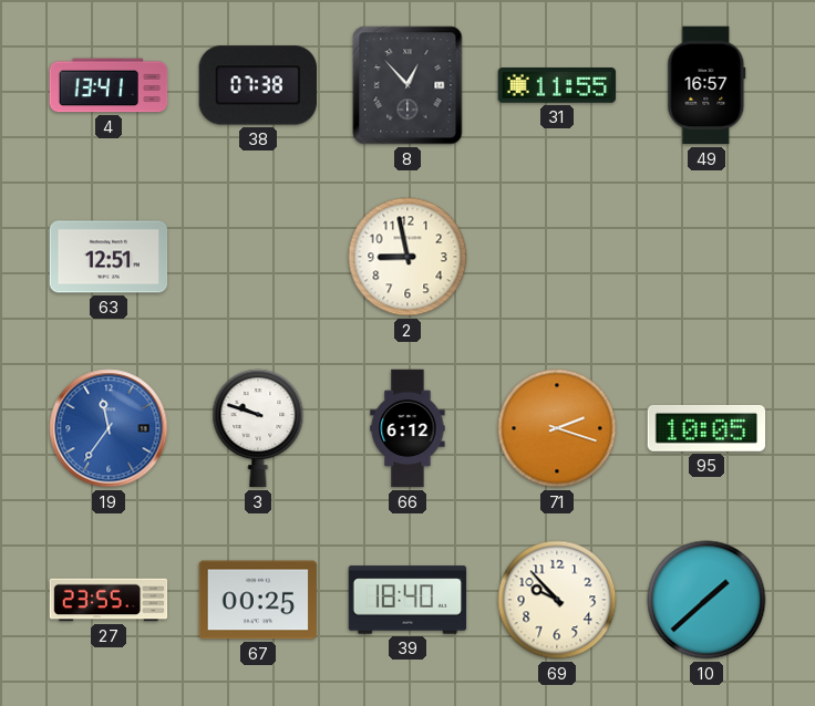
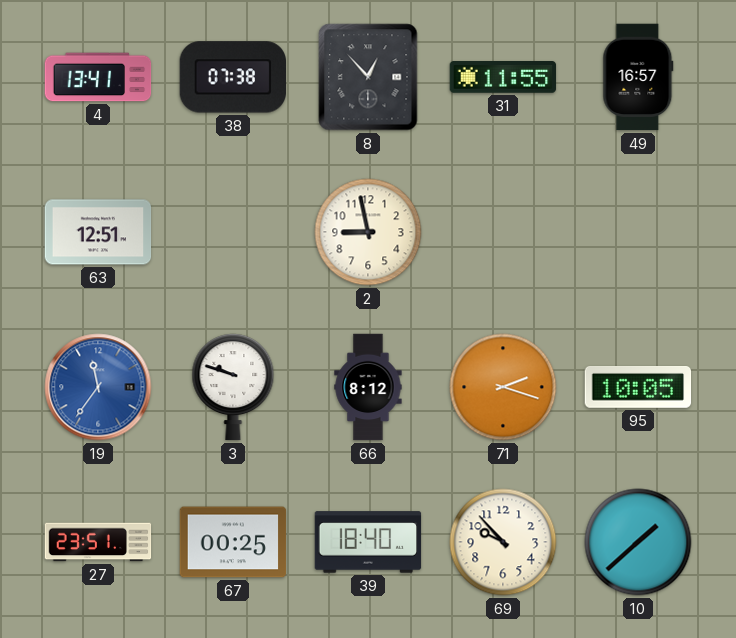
66: 6:12 -> 8:12 (368, 387)
27: 23:55 -> 23:51 (98, 542)
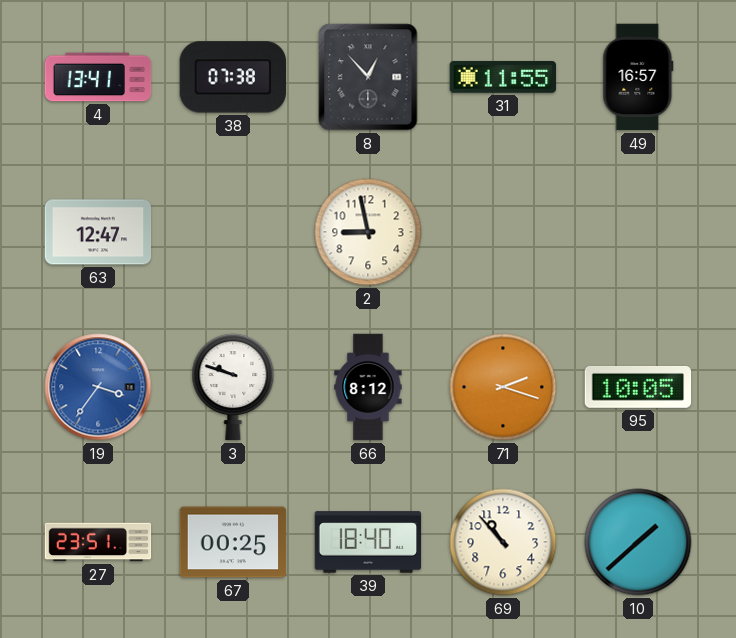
63: 12:51 -> 12:47 (98, 232)
19: 11:36 -> 3:36 (98, 387)
69: 9:53 -> 10:53 (503, 542)
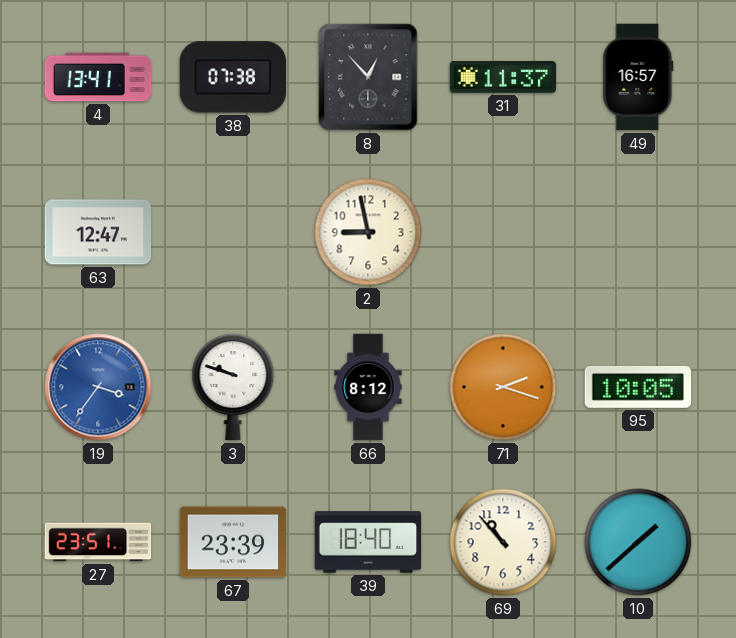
31: 11:55 -> 11:37 (503, 77)
67: 00:25 -> 23:39 (233, 542)
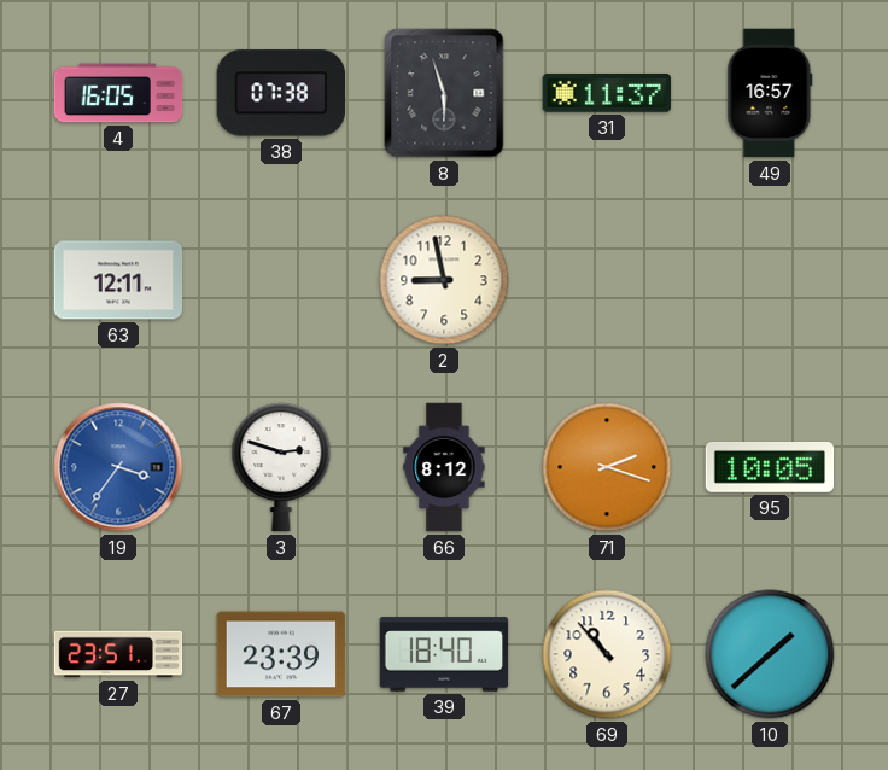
4: 13:41 -> 16:05 (118, 93)
8: 12:53 -> 5:57 (444, 93)
63: 12:47 -> 12:11 (118, 280)
3: 9:48 -> 2:48 (281, 467)
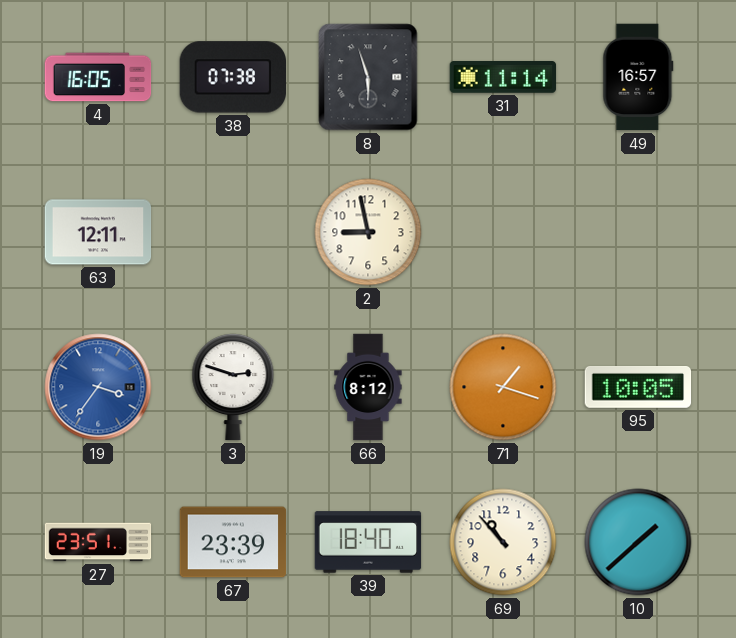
31: 11:37 -> 11:14 (503, 77)
71: 2:18 -> 1:18 (503, 387)
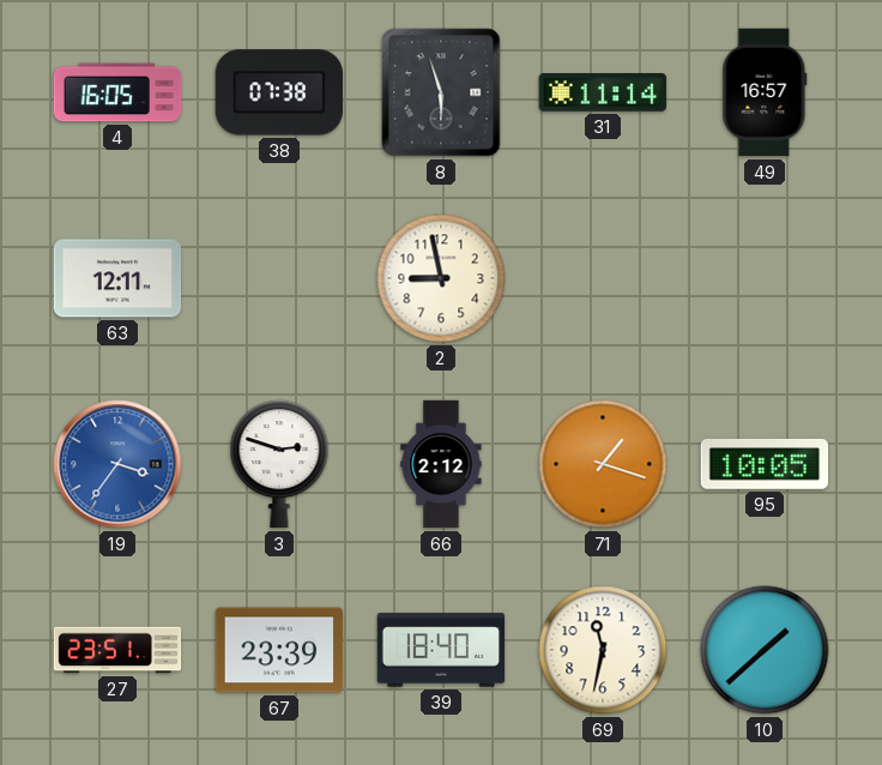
66: 8:12 -> 2:12 (441, 464)
69: 10:53 -> 11:32 (603, 650)
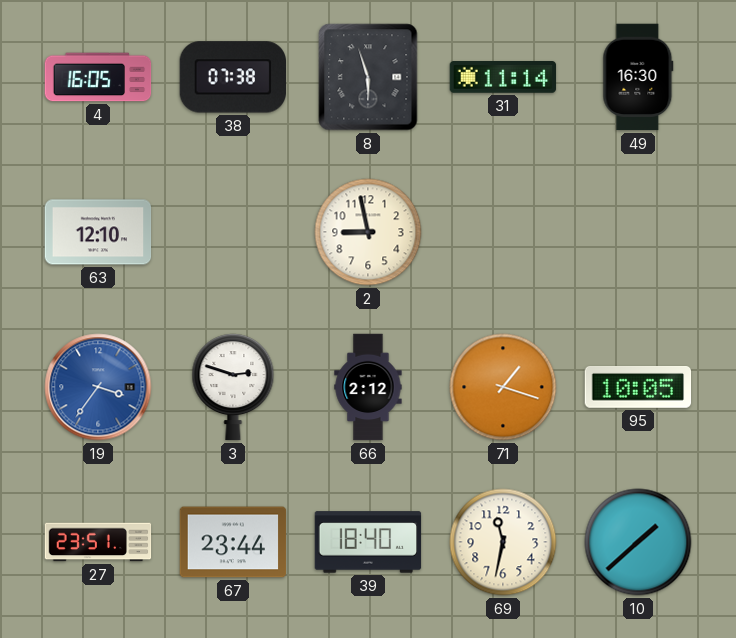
49: 16:57 -> 16:30 (638, 77)
63: 12:11 -> 12:10 (98, 232)
67: 23:39 -> 23:44 (233, 542)
